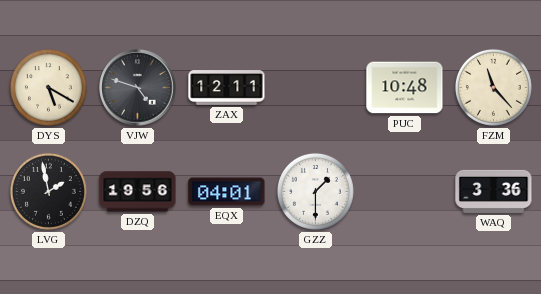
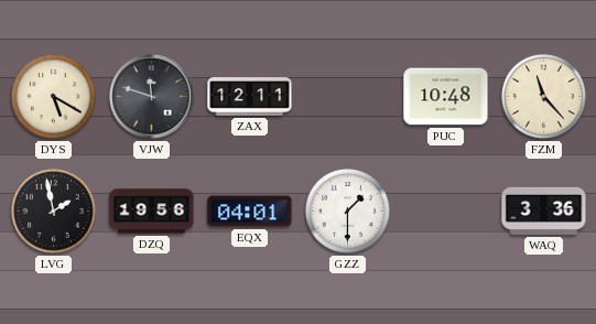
VJW: 4:48 -> 11:48 (152, 97)
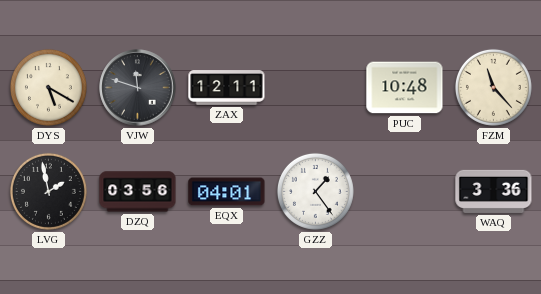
DZQ: 19:56 -> 03:56 (138, 192)
GZZ: 1:30 -> 1:24 (315, 191)
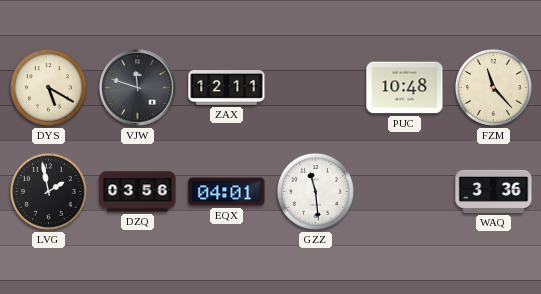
GZZ: 1:24 -> 11:29 (315, 191)
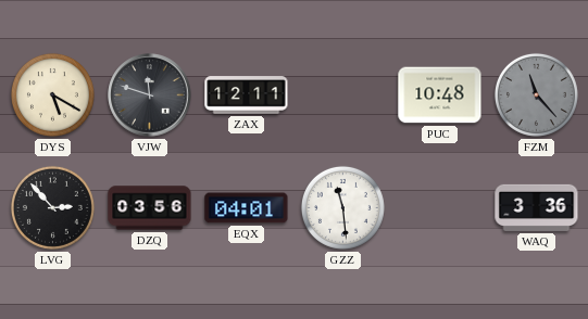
FZM dial: cream -> grey (536, 94)
LVG: 1:58 -> 2:53 (52, 207)
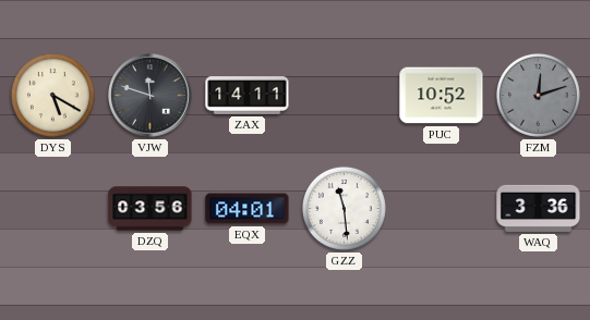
ZAX: 12:11 -> 14:11 (248, 96)
PUC: 10:48 -> 10:52 (442, 96)
FZM: 11:23 -> 12:12 (538, 95)
LVG: 2:53 -> none (52, 207)
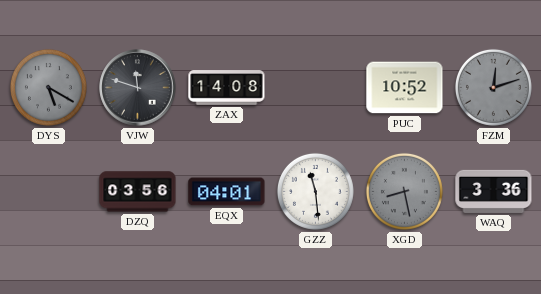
DYS dial: cream -> grey (48, 87)
ZAX: 14:11 -> 14:08 (227, 88)
XGD: none -> 8:28 (404, 191)
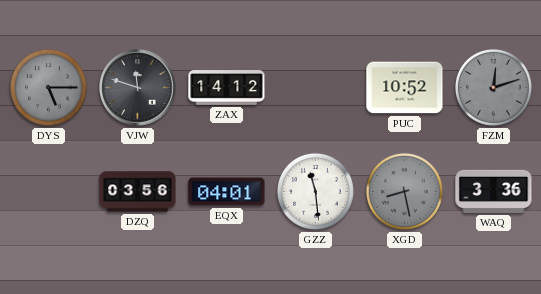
DYS: 5:20 -> 5:15 (48, 87)
ZAX: 14:08 -> 14:12 (227, 88)
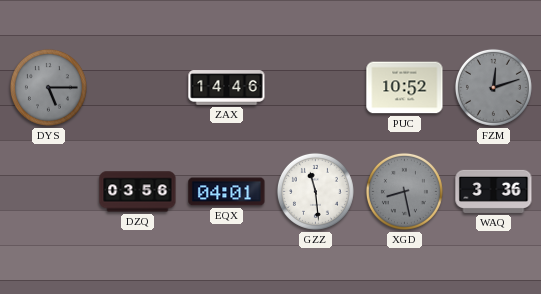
VJW: 11:48 -> none (138, 88)
ZAX: 14:12 -> 14:46 (227, 88)
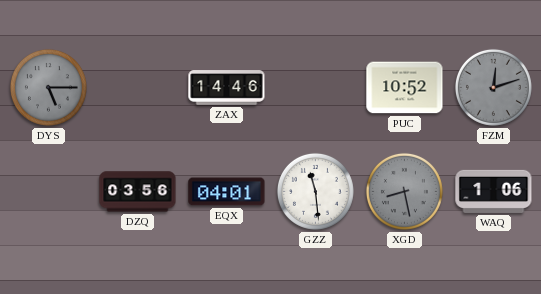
WAQ: 3:36 -> 1:06 (494, 191)
